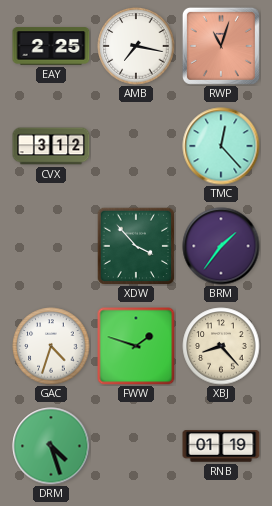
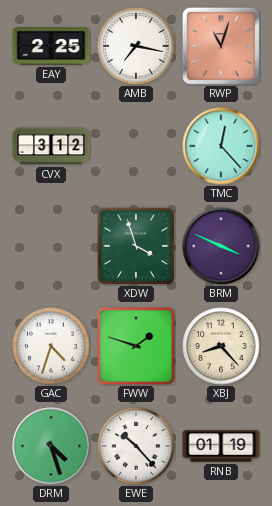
XDW: 3:53 -> 3:57 (136, 246)
BRM: 1:36 -> 3:49 (221, 246)
EWE: none -> 10:23 (136, 446)
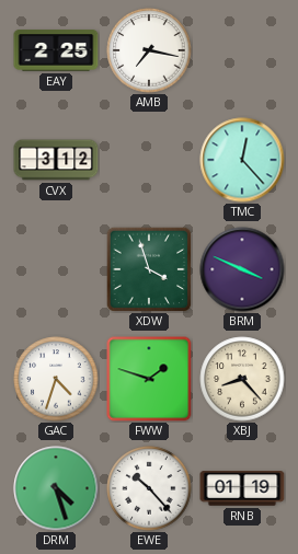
RWP: 11:03 -> none (221, 46)
